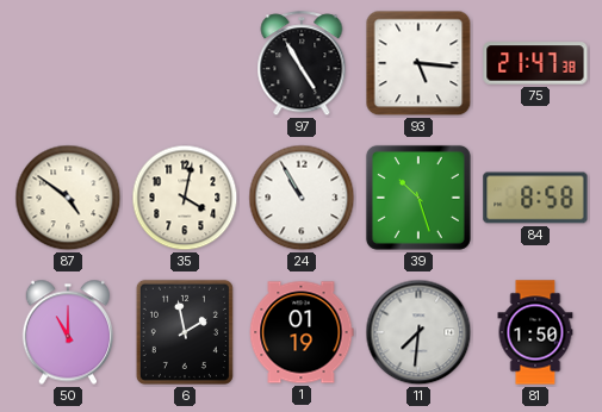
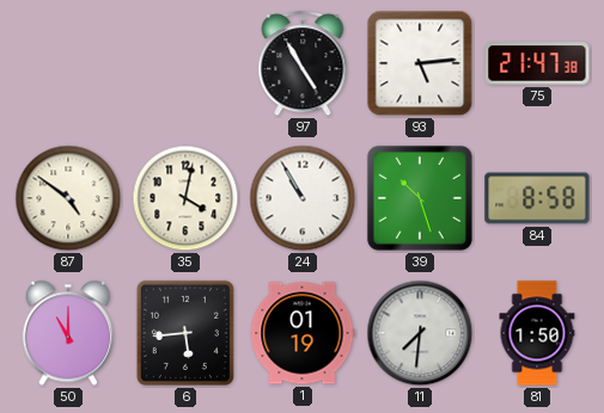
93: 5:16 -> 5:14 (420, 63)
6: 1:58 -> 5:44 (185, 333)
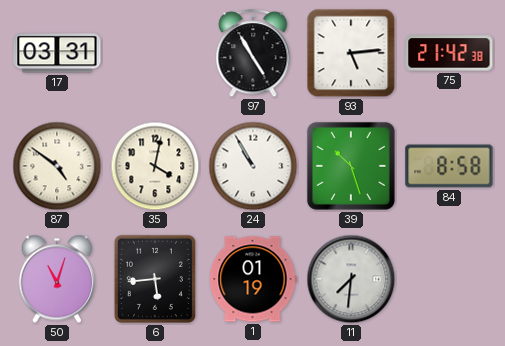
17: none -> 03:31 (57, 53)
75: 21:47 -> 21:42 (449, 53)
50: 11:00 -> 11:03 (57, 279)
81: 1:50 -> none (537, 333)
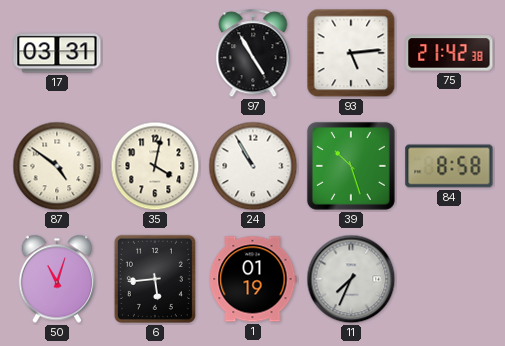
11: 7:31 -> 7:34 (351, 279)
